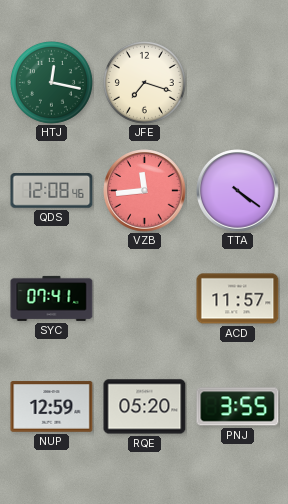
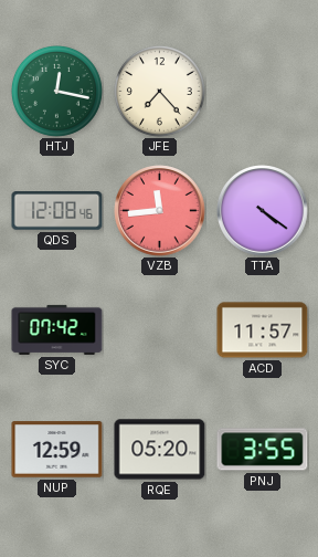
JFE: 7:18 -> 7:23 (159, 91)
SYC: 07:41 -> 07:42 (57, 329)
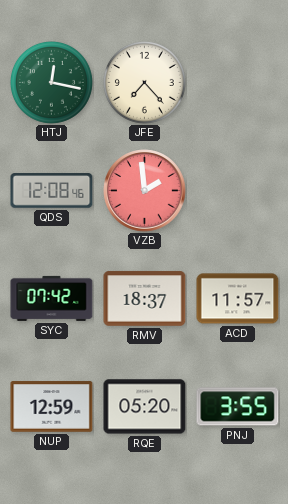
VZB: 11:44 -> 1:59 (145, 191)
TTA: 4:21 -> none (263, 211)
RMV: none -> 18:37 (145, 299)
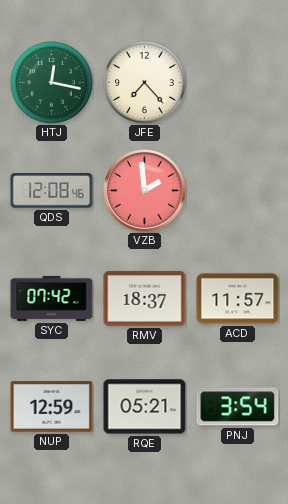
RQE: 05:20 -> 05:21 (145, 407)
PNJ: 3:55 -> 3:54 (238, 407)
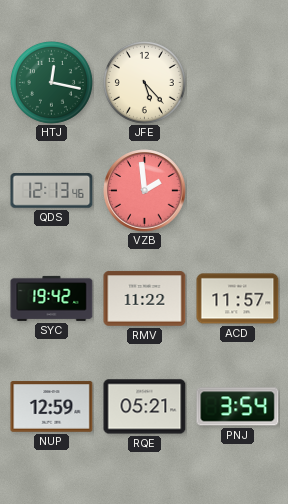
JFE: 7:23 -> 5:23 (144, 82)
QDS: 12:08 -> 12:13 (52, 191)
SYC: 07:42 -> 19:42 (52, 298)
RMV: 18:37 -> 11:22 (145, 299)
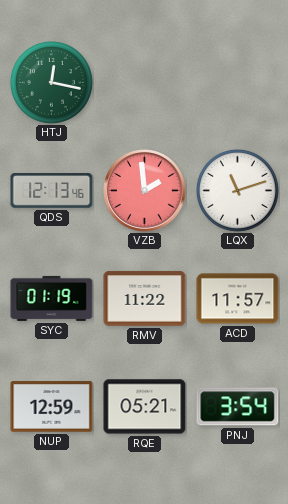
JFE: 5:23 -> none (144, 82)
LQX: none -> 11:12 (237, 190)
SYC: 19:42 -> 01:19 (52, 298)
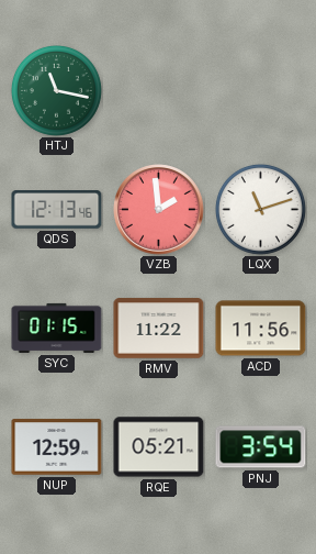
HTJ: 12:17 -> 11:17 (56, 90)
SYC: 01:19 -> 01:15 (57, 328)
ACD: 11:57 -> 11:56 (261, 329)
